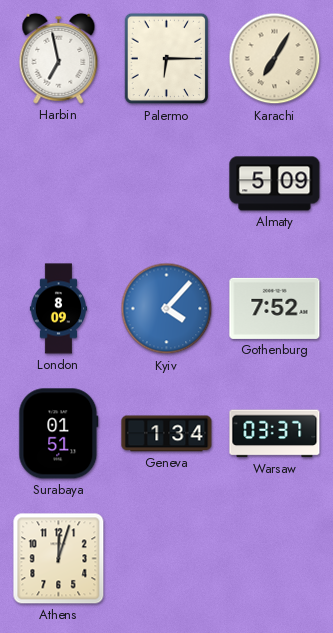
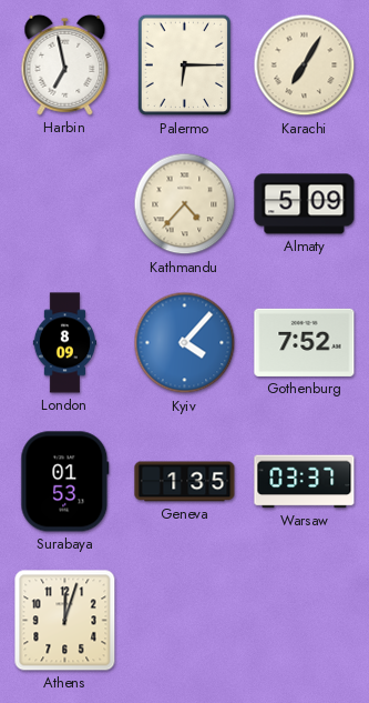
Kathmandu: none -> 4:37 (185, 204)
Surabaya: 01:51 -> 01:53 (65, 482)
Geneva: 1:34 -> 1:35 (185, 482)
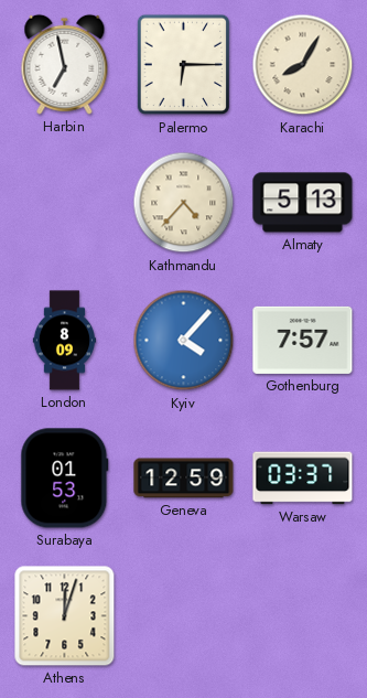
Karachi: 7:05 -> 8:05 (303, 65)
Almaty: 5:09 -> 5:13 (303, 203)
Gothenburg: 7:52 -> 7:57 (303, 340)
Geneva: 1:35 -> 12:59 (184, 479)
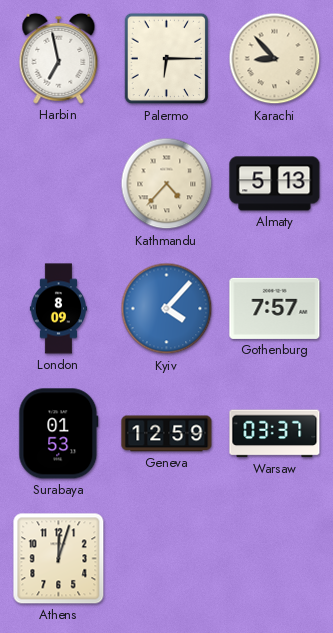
Karachi: 8:05 -> 8:53 (275, 59)
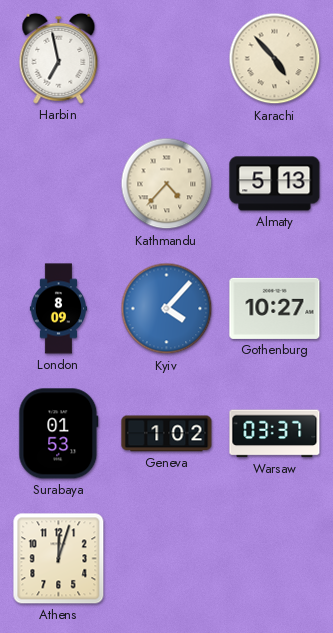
Palermo: 6:15 -> none (167, 59)
Karachi: 8:53 -> 4:53 (275, 59)
Gothenburg: 7:57 -> 10:27 (275, 308)
Geneva: 12:59 -> 1:02 (167, 434)
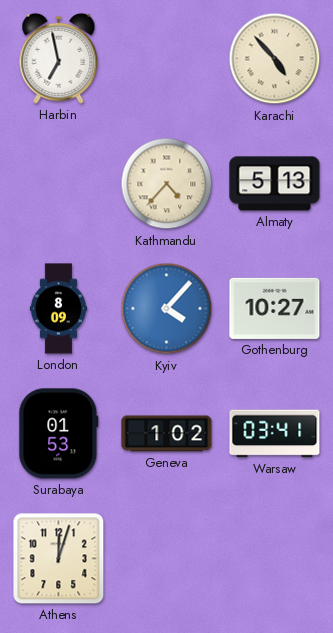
Warsaw: 03:37 -> 03:41 (275, 434)
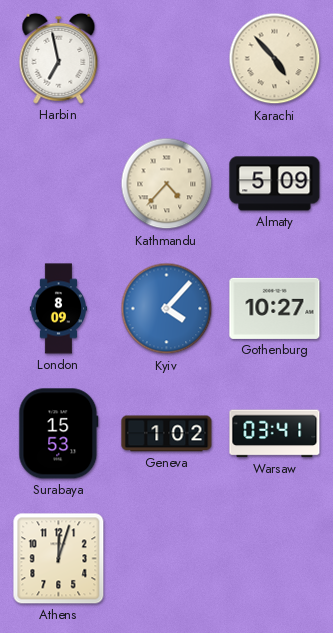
Almaty: 5:13 -> 5:09 (275, 184)
Surabaya: 01:53 -> 15:53 (59, 434)
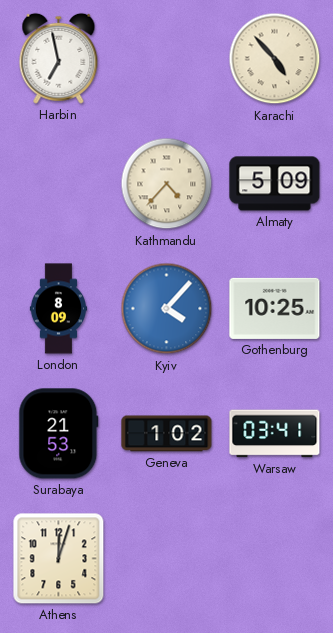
Gothenburg: 10:27 -> 10:25 (275, 308)
Surabaya: 15:53 -> 21:53 (59, 434)
